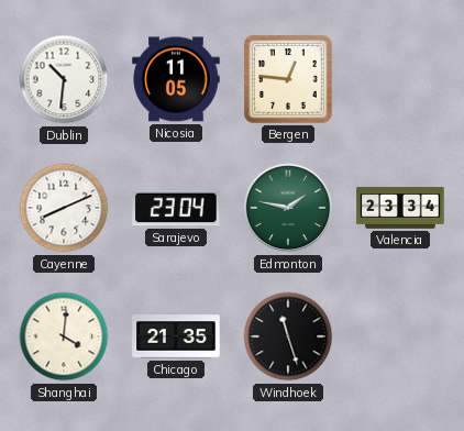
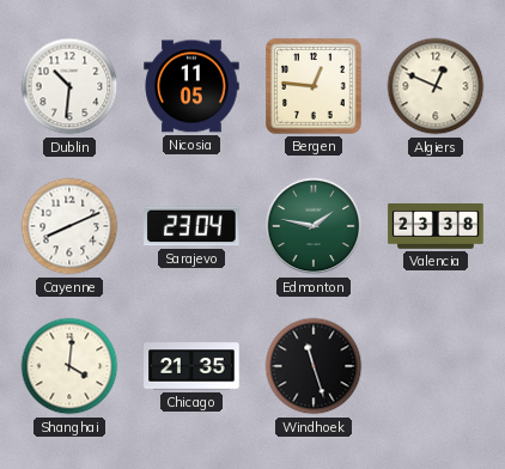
Algiers: none -> 12:49 (436, 86)
Valencia: 23:34 -> 23:38 (436, 226)
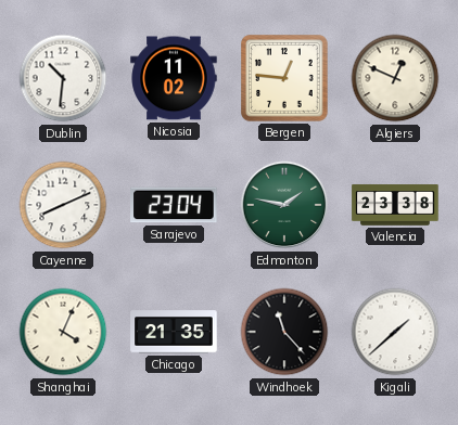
Nicosia: 11:05 -> 11:02 (174, 78)
Shanghai: 4:01 -> 4:04 (63, 332)
Windhoek: 11:27 -> 11:23 (284, 332)
Kigali: none -> 1:38 (395, 332)
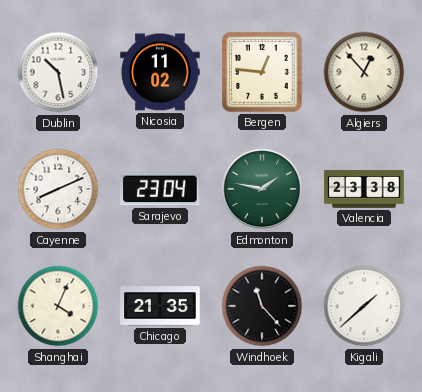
Dublin: 10:31 -> 10:28 (58, 72)
Algiers: 12:49 -> 12:53 (364, 72)
